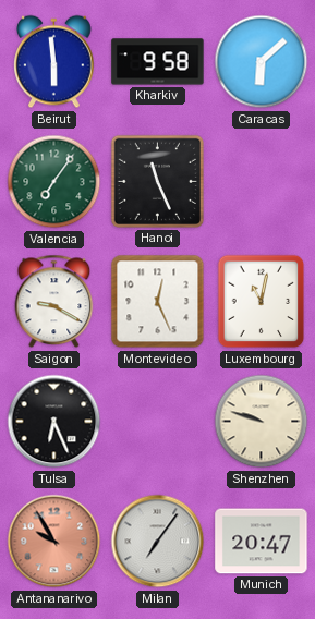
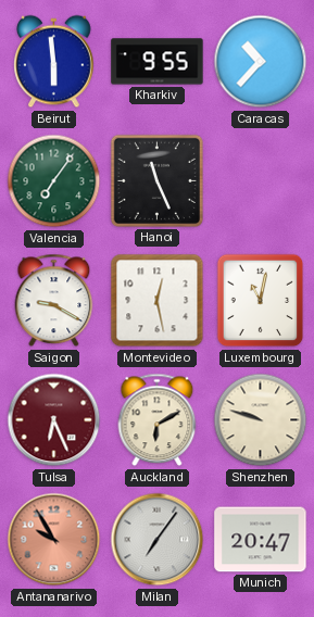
Kharkiv: 9:58 -> 9:55 (158, 62)
Caracas: 6:08 -> 10:37 (261, 62)
Montevideo: 12:26 -> 12:28 (158, 301)
Tulsa dial: black -> burgundy (54, 420)
Auckland: none -> 6:10 (158, 420)
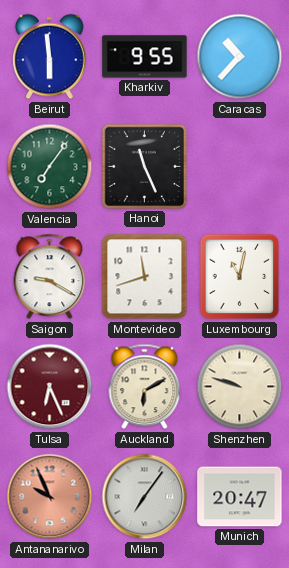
Montevideo: 12:28 -> 11:42 (145, 277)
Antananarivo: 9:55 -> 9:56 (50, 497)
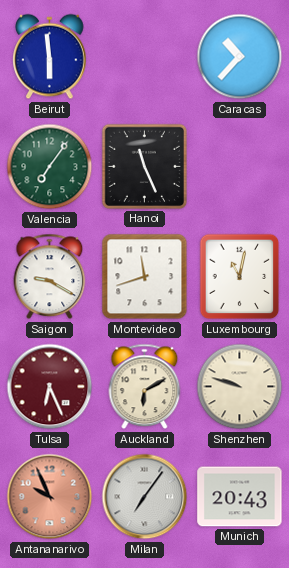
Kharkiv: 9:55 -> none (145, 57)
Munich: 20:47 -> 20:43 (240, 497)
